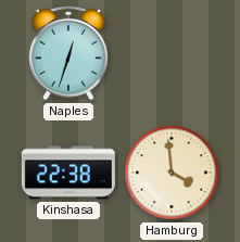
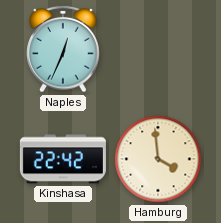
Naples: 12:33 -> 12:34 (63, 49)
Kinshasa: 22:38 -> 22:42 (63, 159)
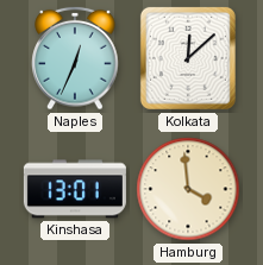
Kolkata: none -> 12:08 (188, 58)
Kinshasa: 22:42 -> 13:01 (75, 189)
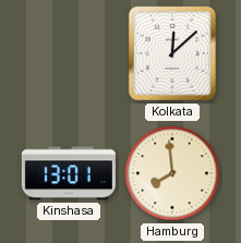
Naples: 12:34 -> none (75, 58)
Hamburg: 3:59 -> 7:59 (172, 173)
